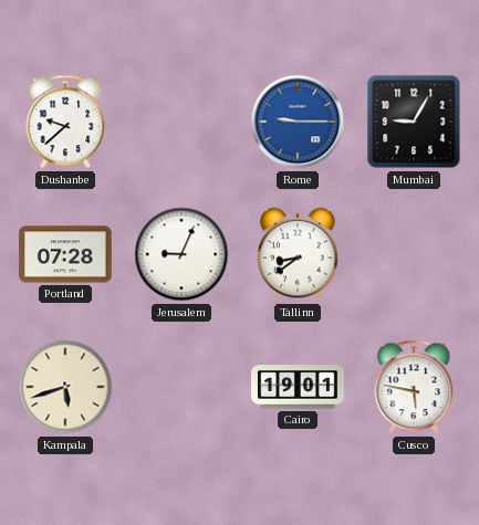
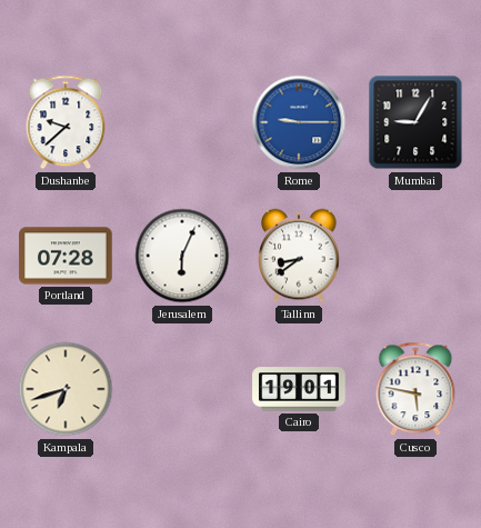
Jerusalem: 9:04 -> 6:04 (182, 256)
Kampala: 5:42 -> 6:42 (66, 389)
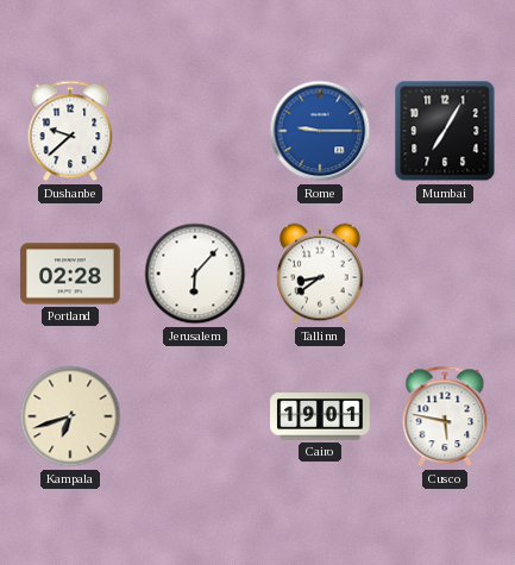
Mumbai: 9:05 -> 7:05 (445, 131)
Portland: 07:28 -> 02:28 (70, 274)
Jerusalem: 6:04 -> 6:07 (195, 274)
